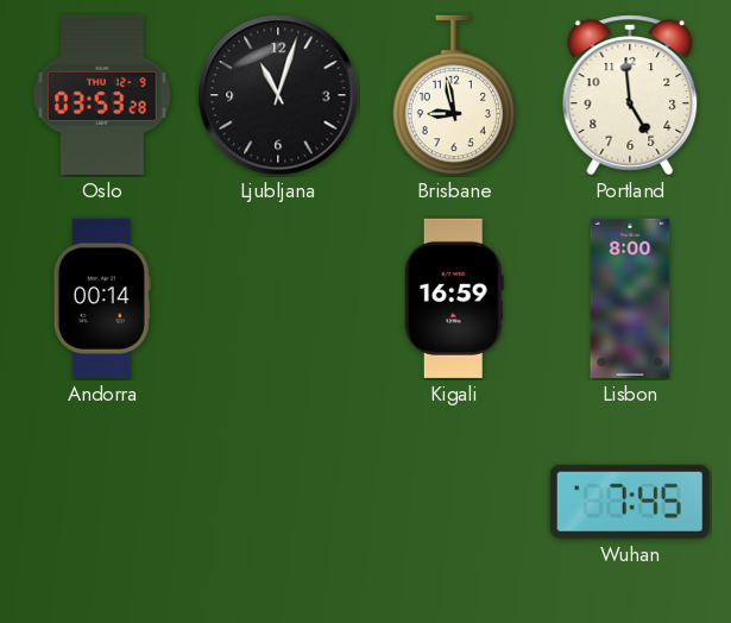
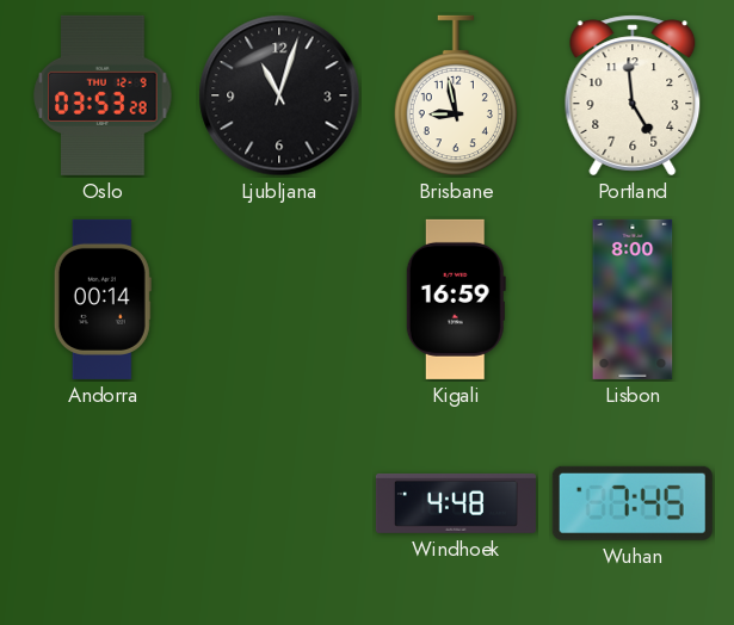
Windhoek: none -> 4:48 (456, 503)
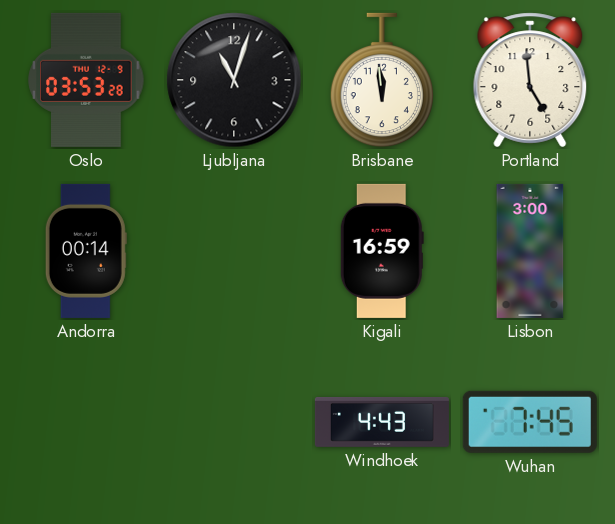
Brisbane: 8:58 -> 11:59 (381, 80)
Lisbon: 8:00 -> 3:00 (530, 251)
Windhoek: 4:48 -> 4:43 (382, 422)
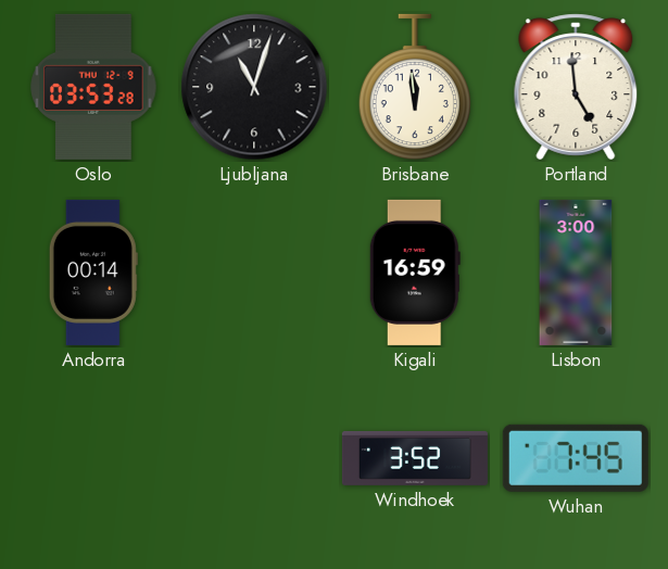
Windhoek: 4:43 -> 3:52 (415, 458)
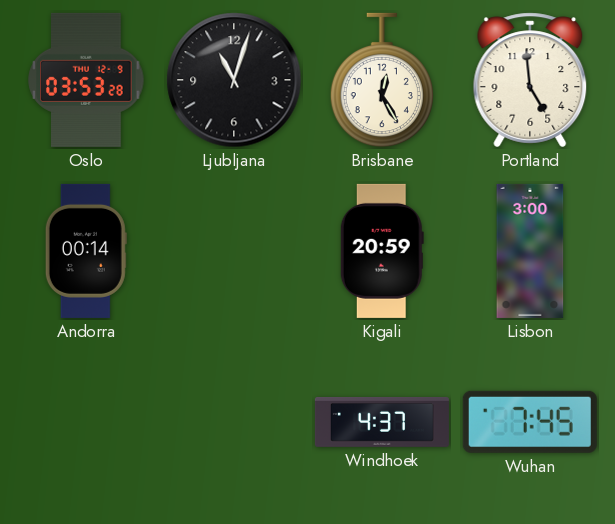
Brisbane: 11:59 -> 12:25 (381, 80)
Kigali: 16:59 -> 20:59 (382, 251)
Windhoek: 3:52 -> 4:37 (382, 422)
